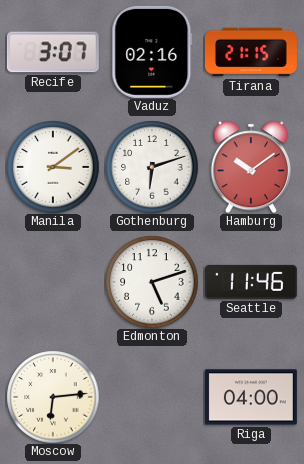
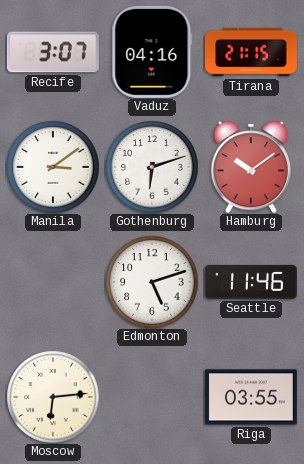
Vaduz: 02:16 -> 04:16 (152, 52)
Riga: 04:00 -> 03:55 (251, 397)
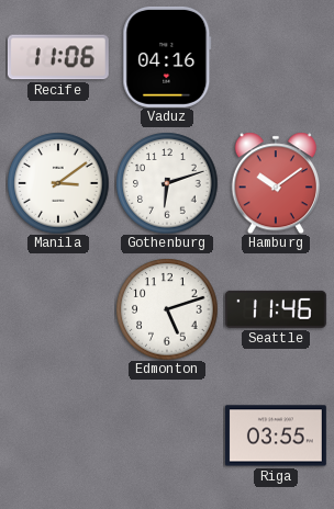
Recife: 3:07 -> 11:06 (58, 57)
Tirana: 21:15 -> none (251, 52)
Moscow: 6:14 -> none (53, 397)
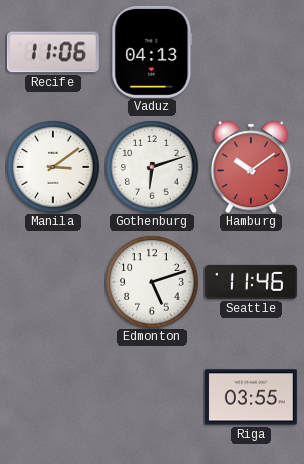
Vaduz: 04:16 -> 04:13 (152, 52)
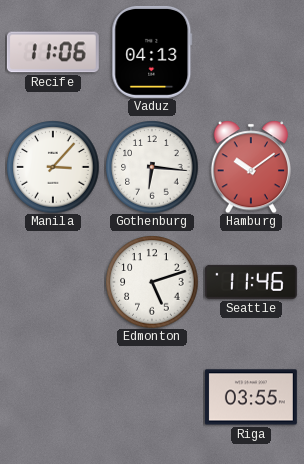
Manila: 3:09 -> 3:07 (53, 167)
Gothenburg: 6:12 -> 6:16 (152, 167)
